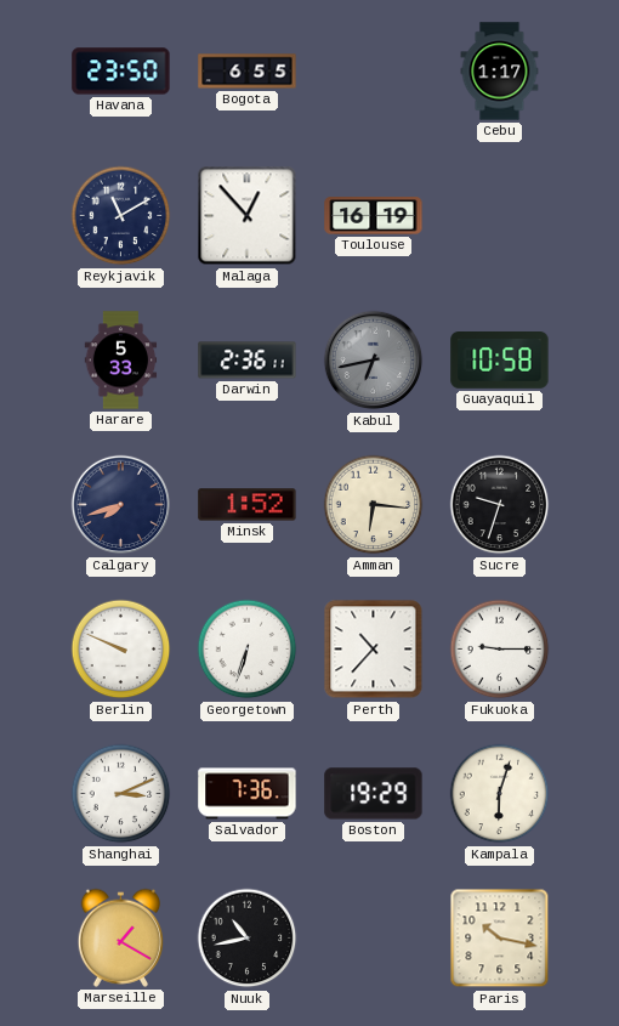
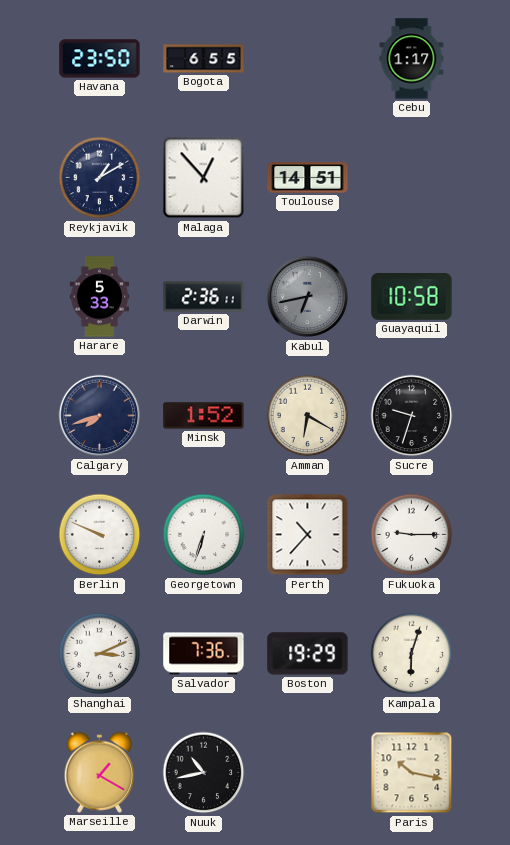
Reykjavik: 11:10 -> 1:10 (100, 178)
Toulouse: 16:19 -> 14:51 (308, 178)
Amman: 6:16 -> 6:20 (308, 416)
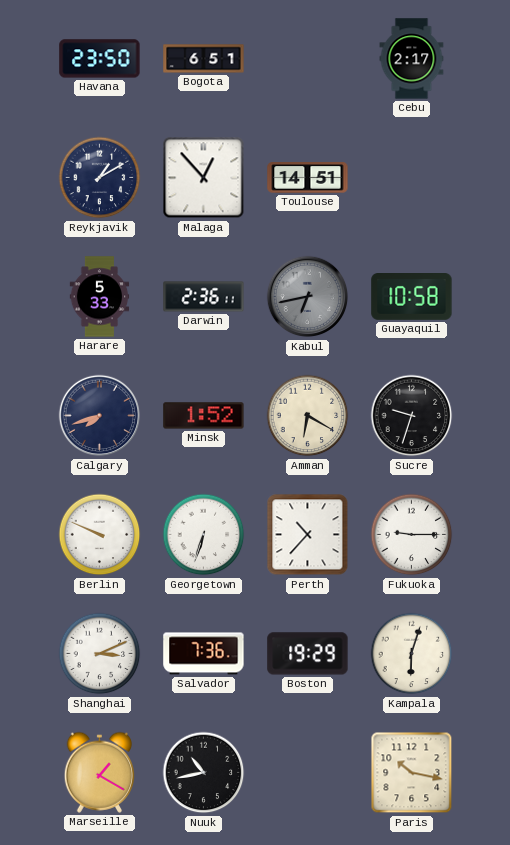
Bogota: 6:55 -> 6:51 (204, 59)
Cebu: 1:17 -> 2:17 (412, 59)
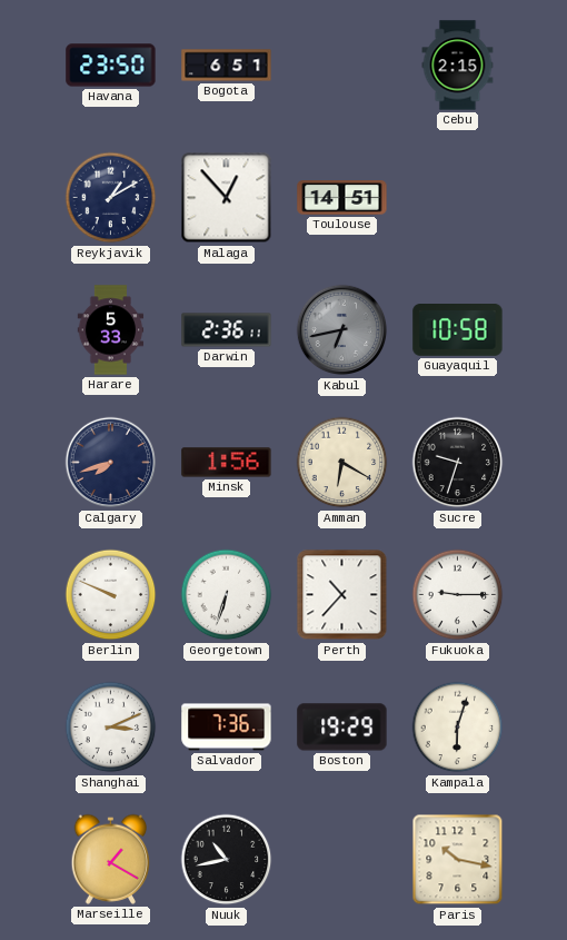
Cebu: 2:17 -> 2:15 (458, 66)
Minsk: 1:52 -> 1:56 (227, 463)
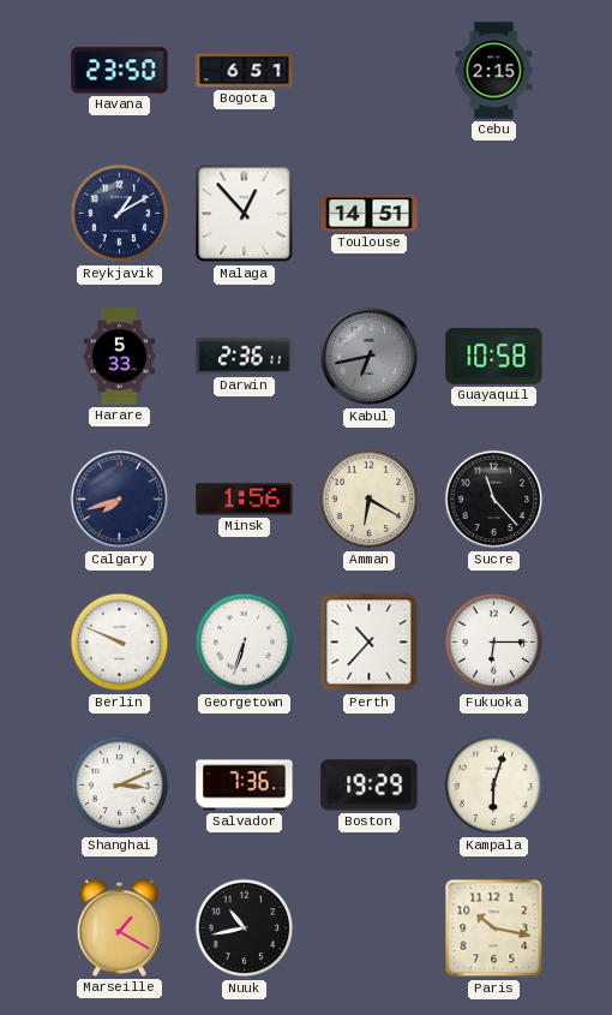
Sucre: 9:33 -> 11:23 (494, 500)
Fukuoka: 9:15 -> 6:15 (494, 643)
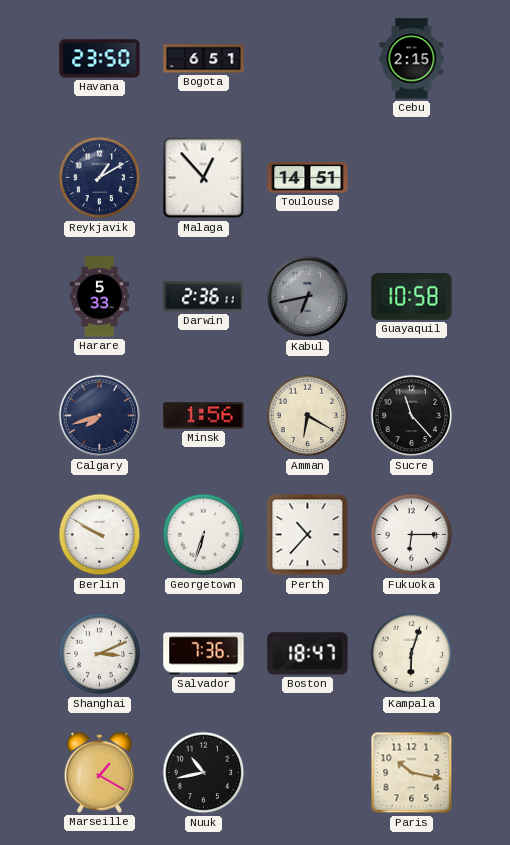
Berlin: 9:49 -> 9:50 (100, 535)
Boston: 19:29 -> 18:47 (308, 654)
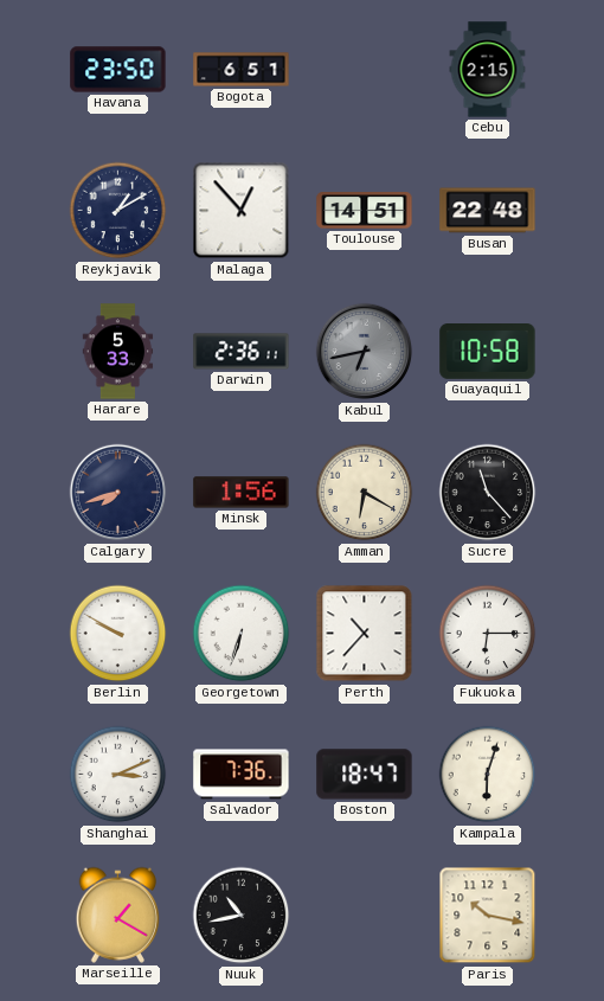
Busan: none -> 22:48 (488, 211)
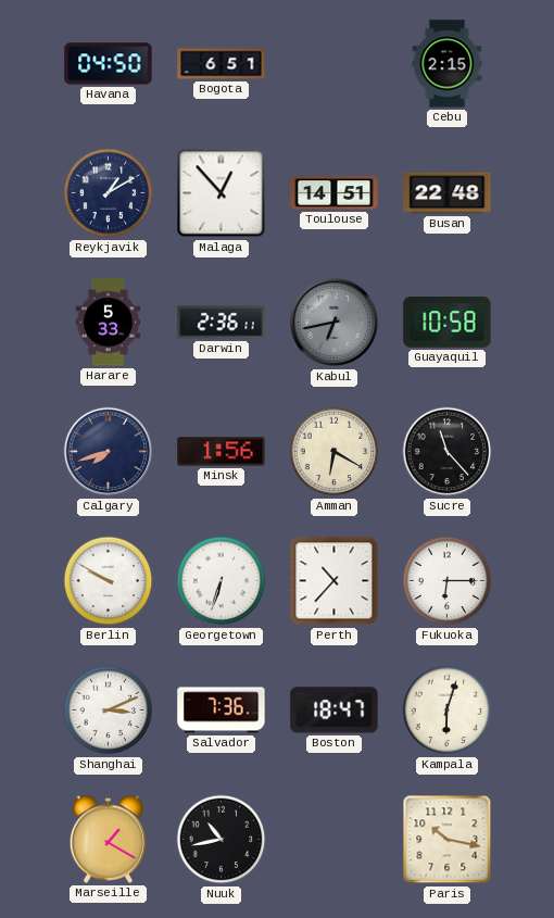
Havana: 23:50 -> 04:50 (109, 64)
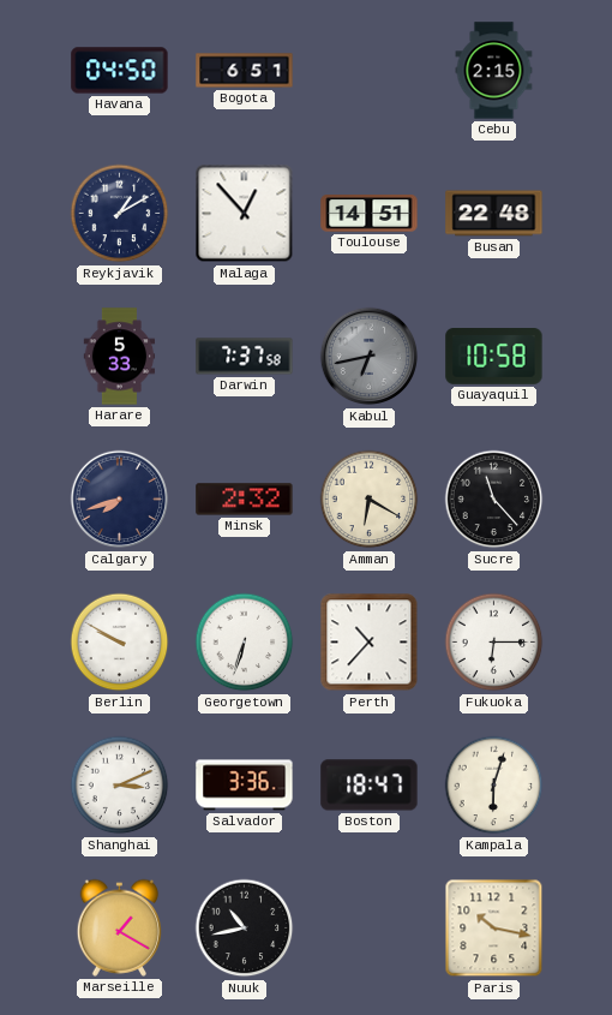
Darwin: 2:36 -> 7:37 (245, 357)
Minsk: 1:56 -> 2:32 (245, 500)
Salvador: 7:36 -> 3:36 (245, 786)
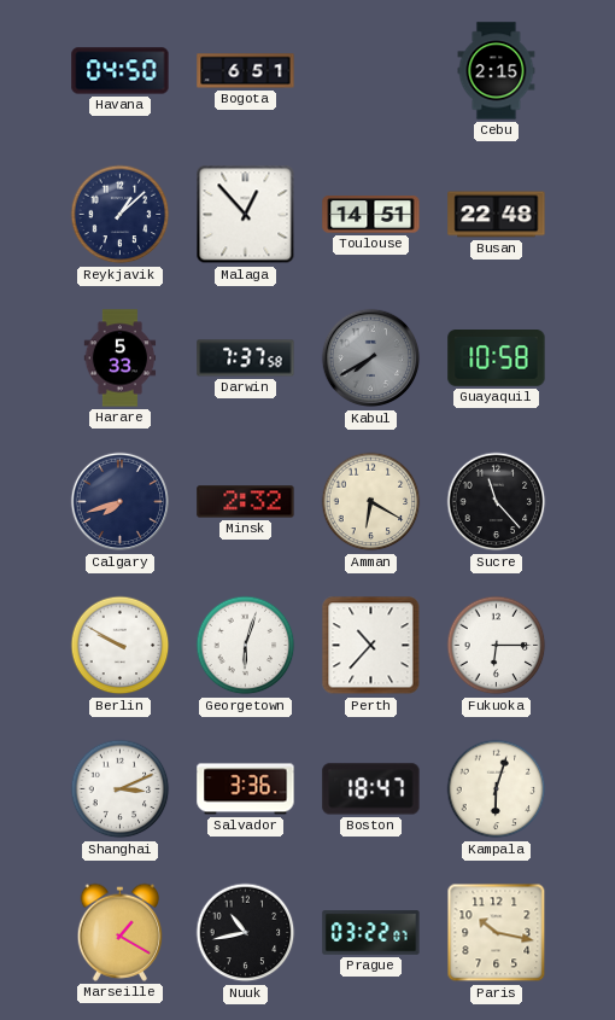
Reykjavik: 1:10 -> 1:08 (121, 215)
Kabul: 6:43 -> 7:40 (371, 359)
Georgetown: 6:33 -> 6:03 (246, 646)
Prague: none -> 03:22 (371, 933)
